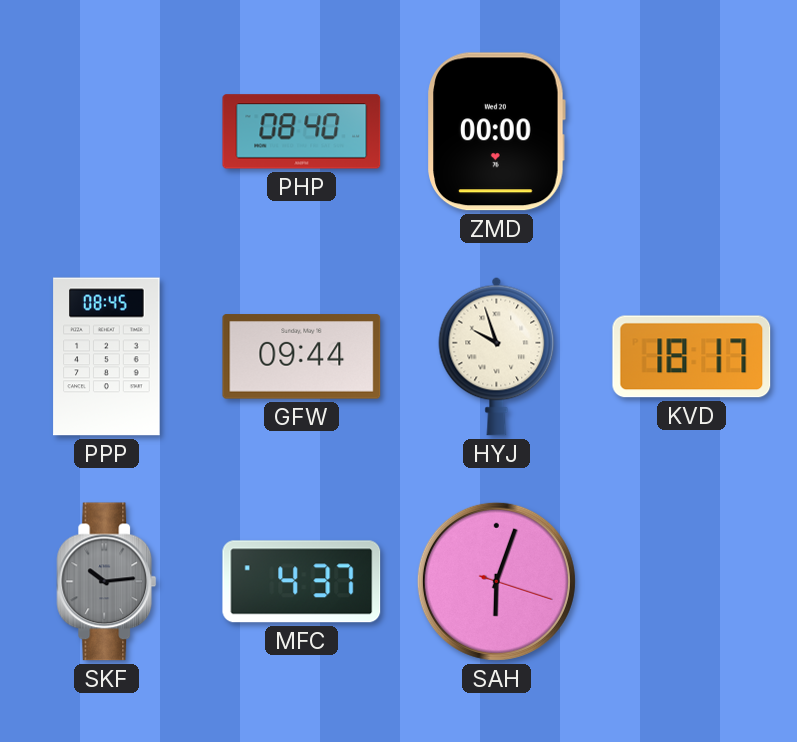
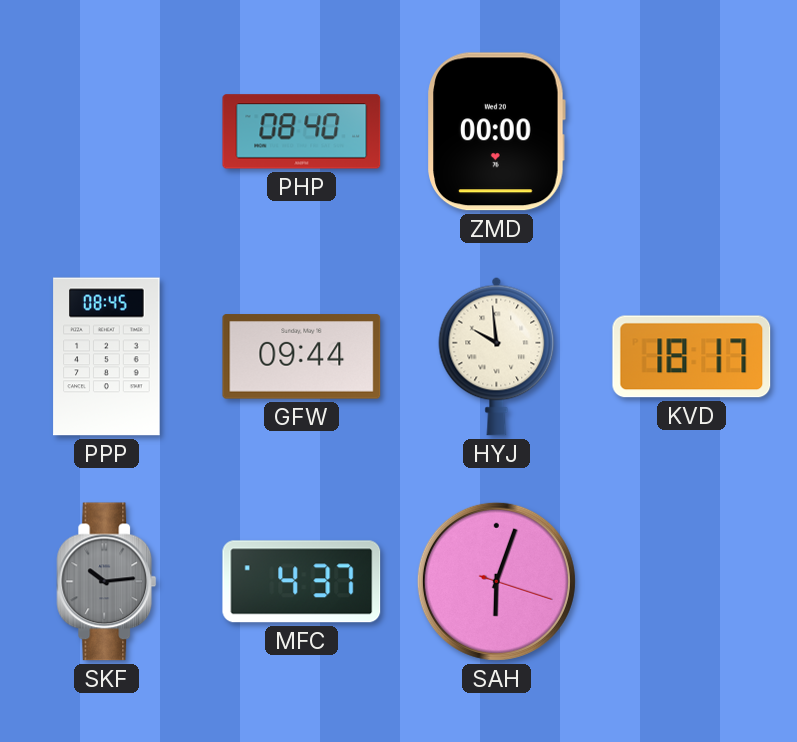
HYJ: 9:57 -> 9:59 (497, 356)
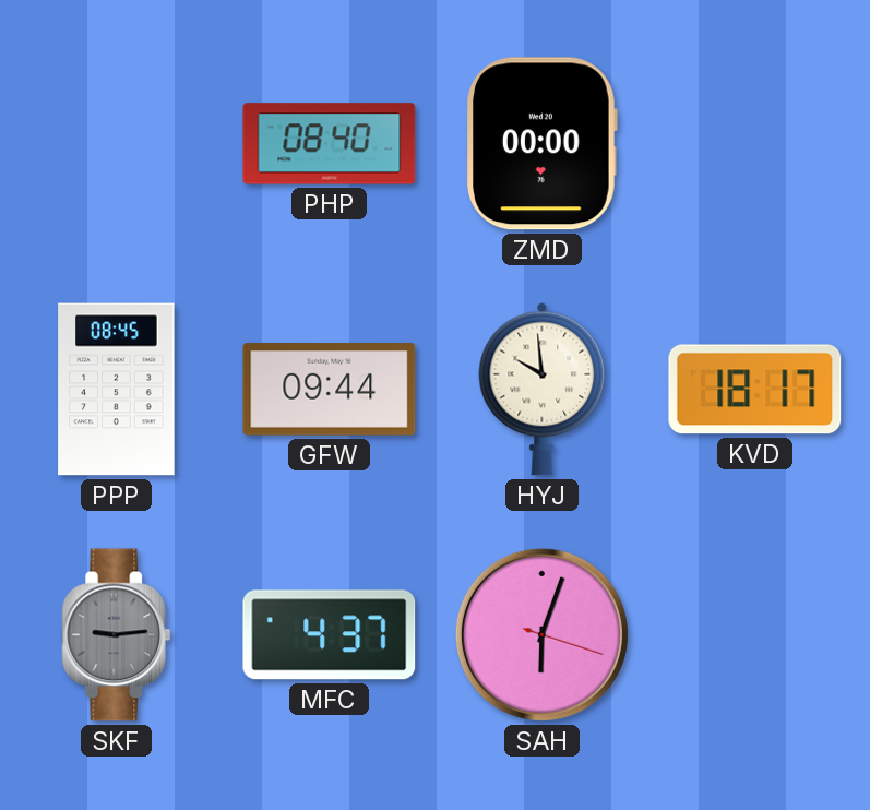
SKF: 10:14 -> 9:14 (117, 635)
